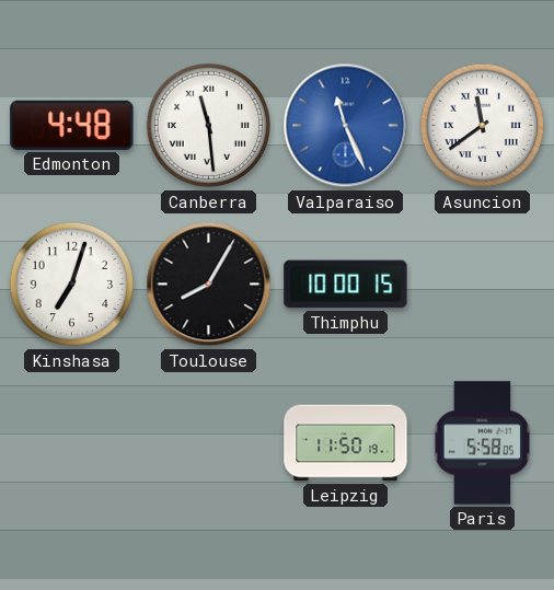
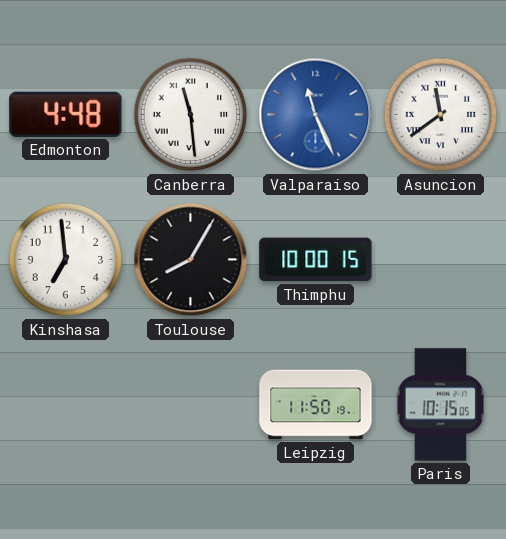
Kinshasa: 7:03 -> 6:59 (66, 260)
Paris: 5:58 -> 10:15 (440, 405)
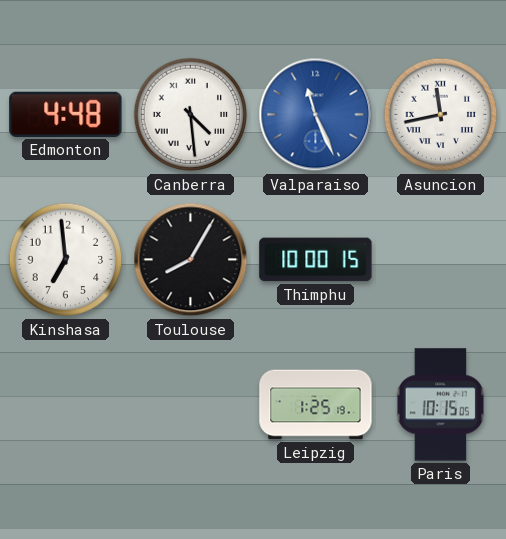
Canberra: 11:29 -> 4:29 (191, 115)
Asuncion: 11:39 -> 11:43 (441, 115)
Leipzig: 11:50 -> 1:25 (316, 405)
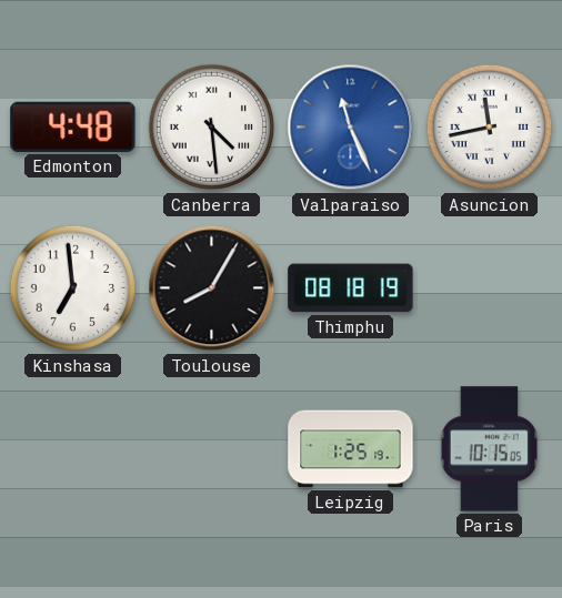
Thimphu: 10:00 -> 08:18 (351, 288)
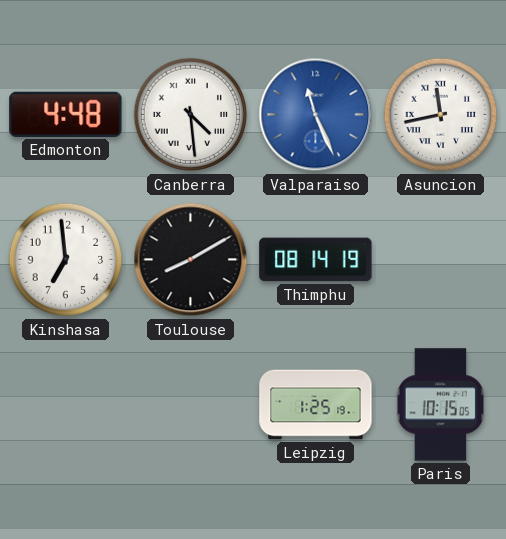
Toulouse: 8:05 -> 8:10 (191, 260)
Thimphu: 08:18 -> 08:14 (316, 260)
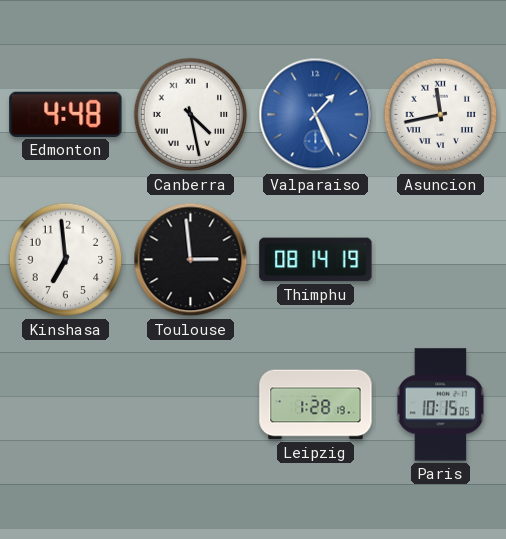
Canberra: 4:29 -> 4:28 (191, 115)
Valparaiso: 11:26 -> 1:26 (316, 115)
Toulouse: 8:10 -> 2:59 (191, 260)
Leipzig: 1:25 -> 1:28 (316, 405)
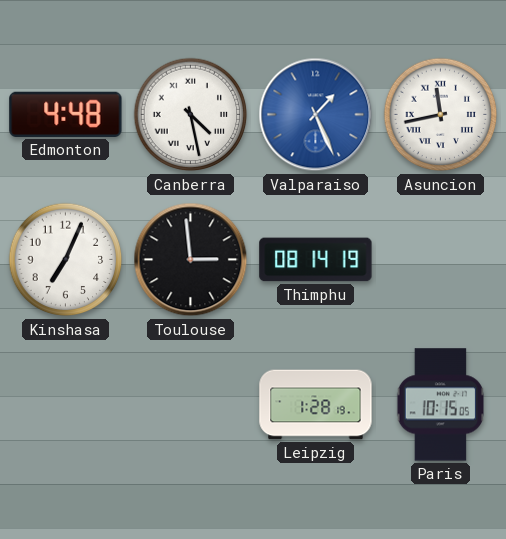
Kinshasa: 6:59 -> 7:04 (66, 260)
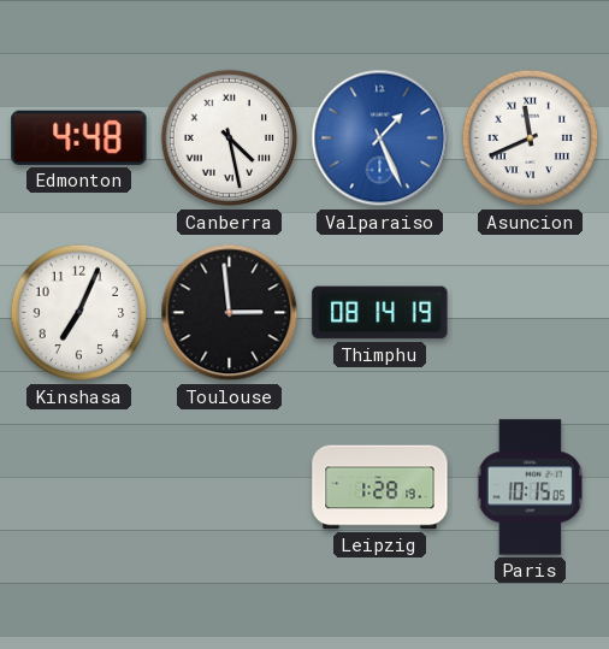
Asuncion: 11:43 -> 11:41 (531, 138)
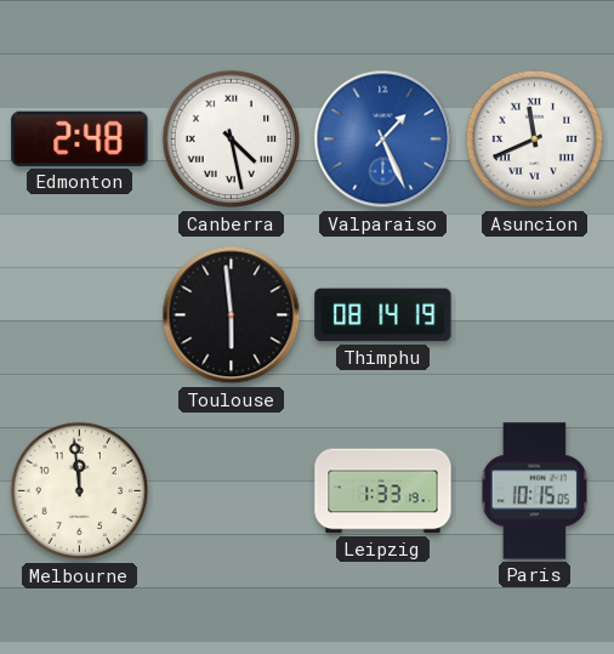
Edmonton: 4:48 -> 2:48 (80, 138)
Kinshasa: 7:04 -> none (79, 313)
Toulouse: 2:59 -> 5:59 (232, 315)
Melbourne: none -> 11:59 (80, 491)
Leipzig: 1:28 -> 1:33 (383, 491)
